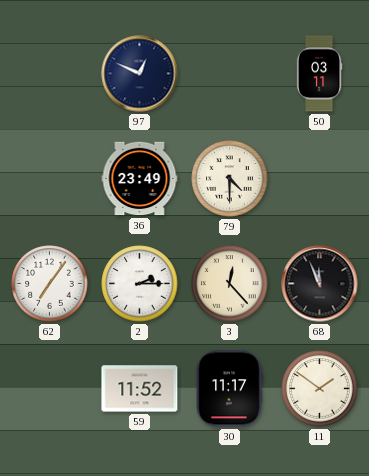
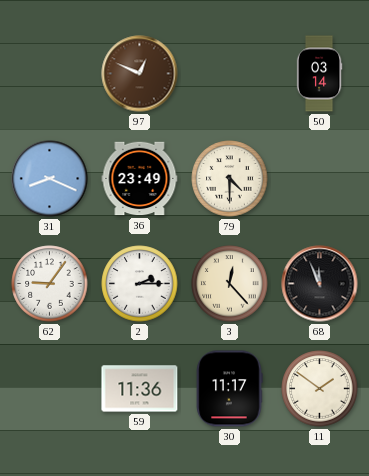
97 dial: navy -> brown (140, 74)
50: 03:11 -> 03:14 (319, 74)
31: none -> 8:19 (50, 179)
62: 7:06 -> 9:06 (50, 284)
59: 11:52 -> 11:36 (140, 389)
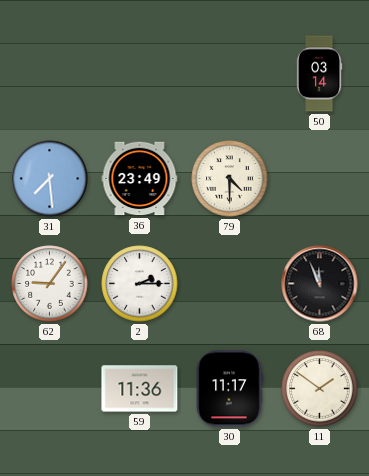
97: 12:49 -> none (140, 74)
31: 8:19 -> 7:29 (50, 179)
3: 12:23 -> none (230, 284)
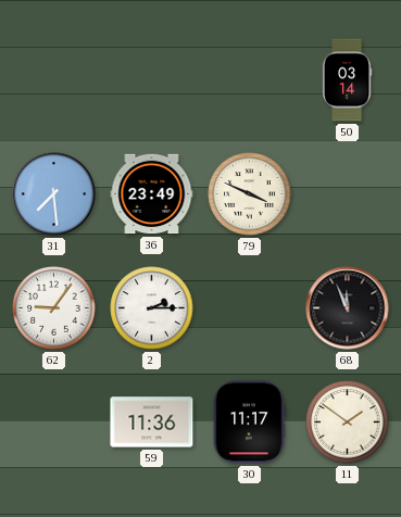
79: 4:30 -> 3:49 (250, 194)
